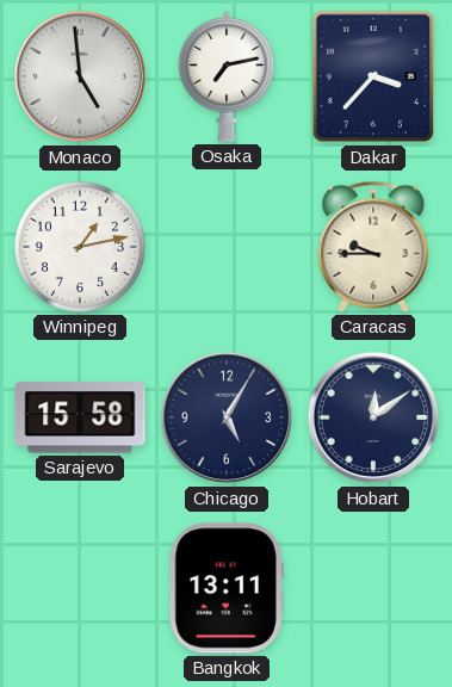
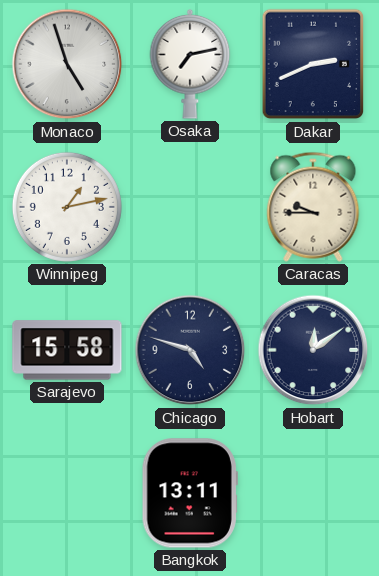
Monaco: 4:59 -> 4:57 (67, 64)
Dakar: 3:37 -> 2:41 (313, 64)
Chicago: 5:05 -> 4:48 (190, 350)
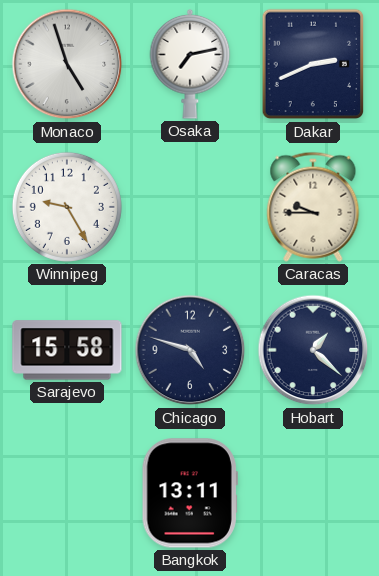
Winnipeg: 1:13 -> 9:25 (67, 207)
Hobart: 12:09 -> 1:22 (313, 350)
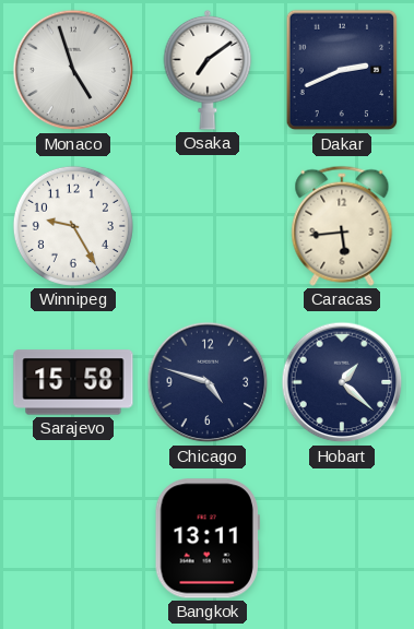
Osaka: 7:13 -> 7:09 (208, 70)
Caracas: 9:45 -> 5:44 (342, 226)
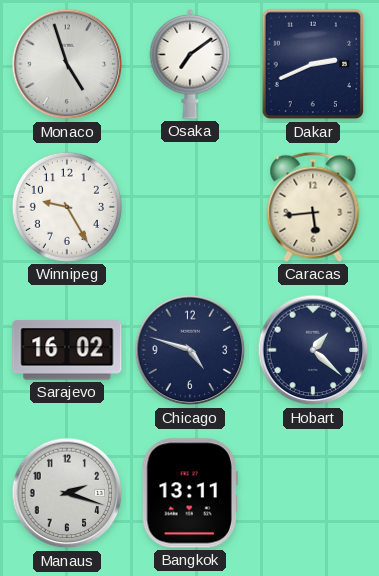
Sarajevo: 15:58 -> 16:02 (67, 350)
Manaus: none -> 2:18 (67, 493)
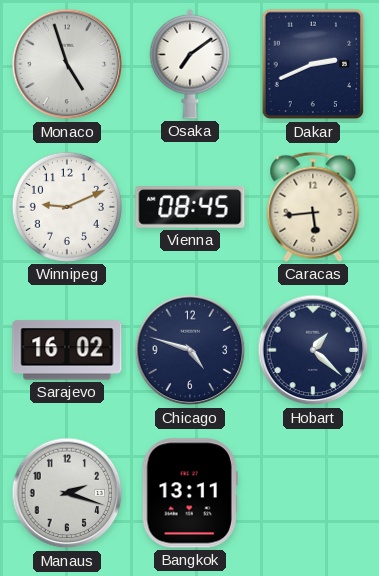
Winnipeg: 9:25 -> 9:11 (67, 207)
Vienna: none -> 08:45 (190, 207)
